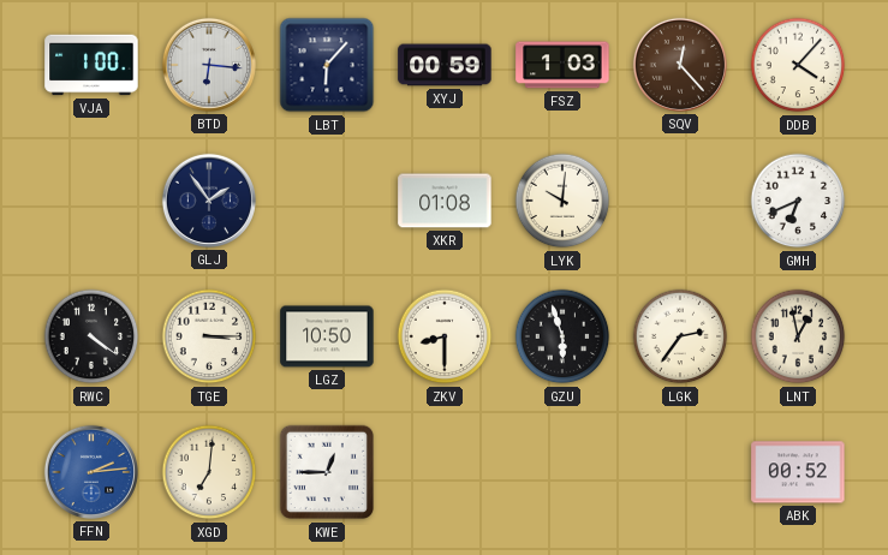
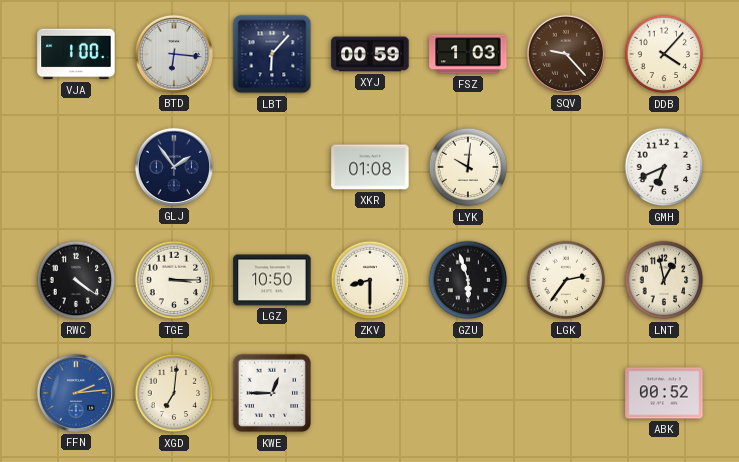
SQV: 12:23 -> 9:23 (566, 54)
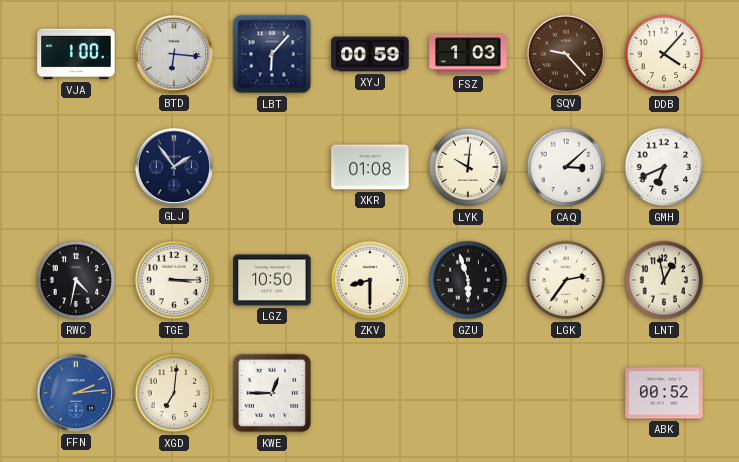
CAQ: none -> 3:08 (566, 167)
RWC: 4:21 -> 4:32 (76, 280)
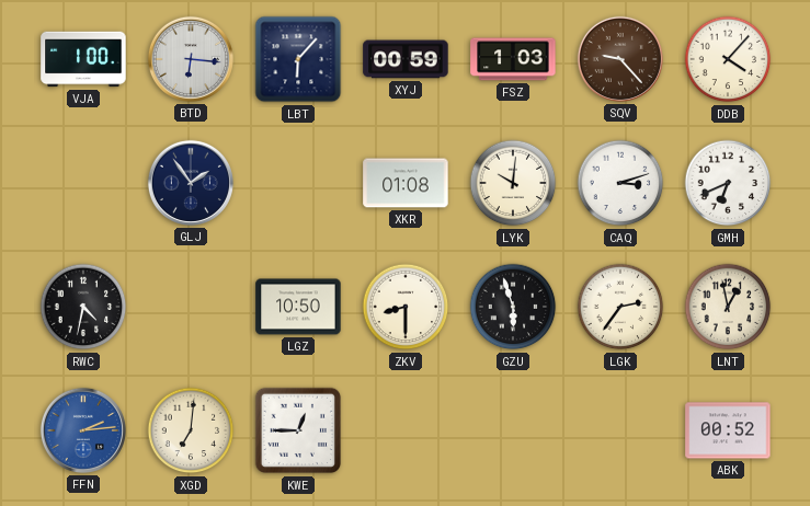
CAQ: 3:08 -> 3:12 (620, 183)
TGE: 3:15 -> none (174, 280)
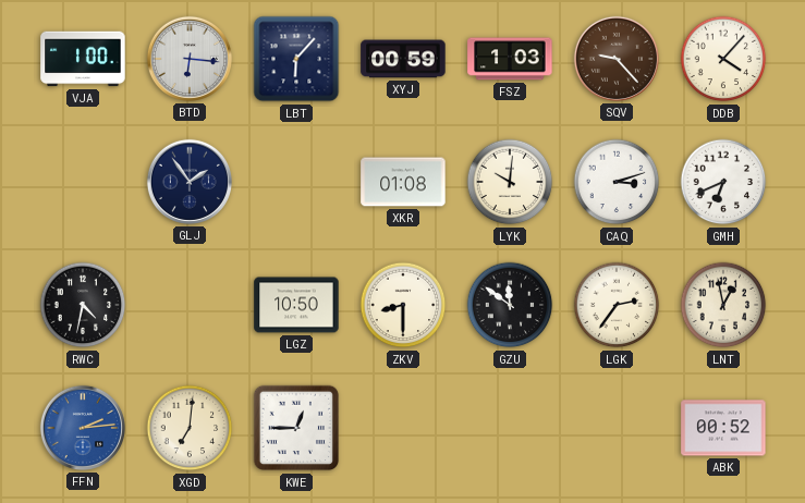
GZU: 5:57 -> 11:51 (510, 305)
